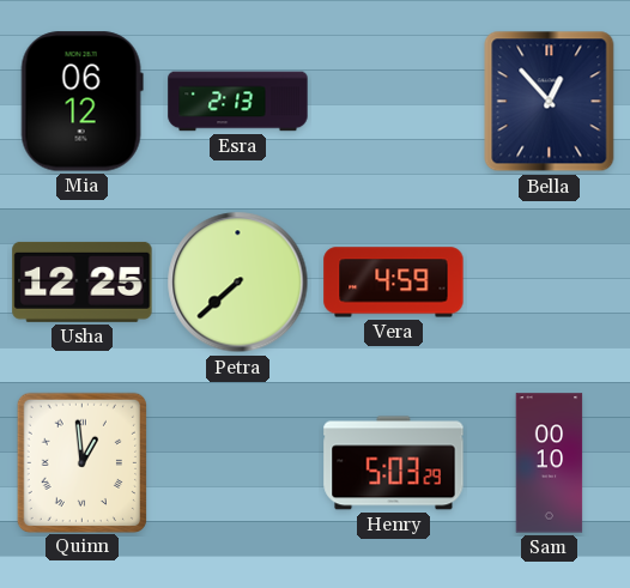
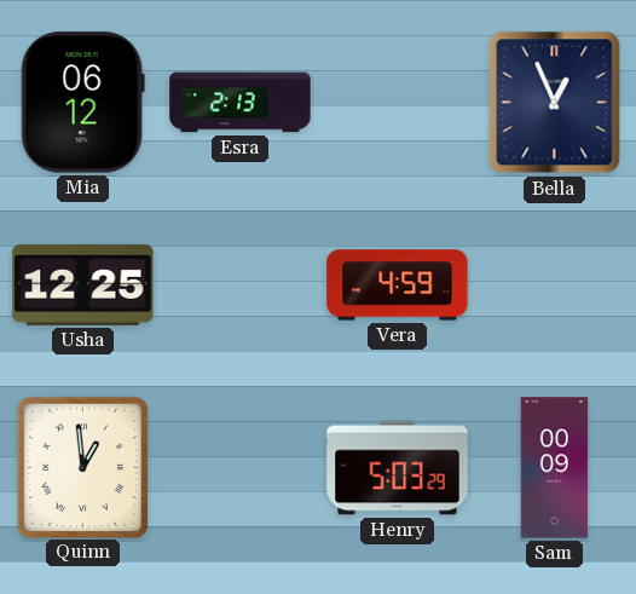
Bella: 12:53 -> 12:56 (555, 103)
Petra: 7:38 -> none (238, 283)
Sam: 00:10 -> 00:09 (555, 468)
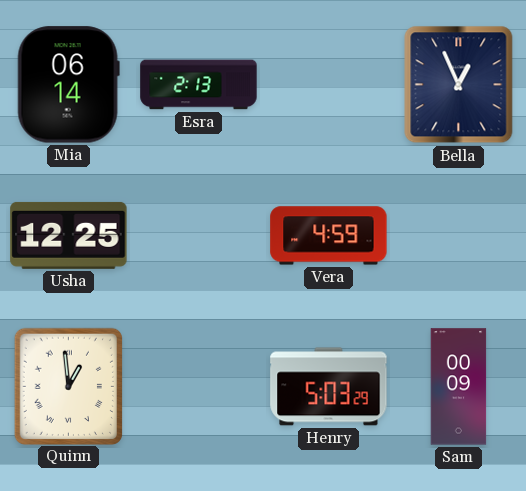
Mia: 06:12 -> 06:14 (68, 85)
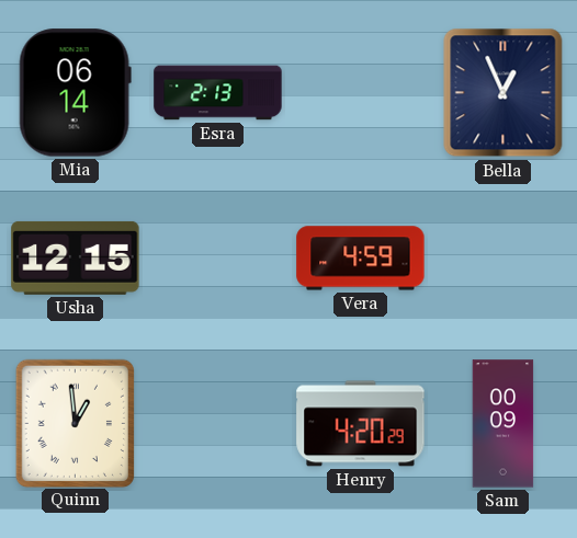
Usha: 12:25 -> 12:15 (76, 257)
Henry: 5:03 -> 4:20 (361, 424)
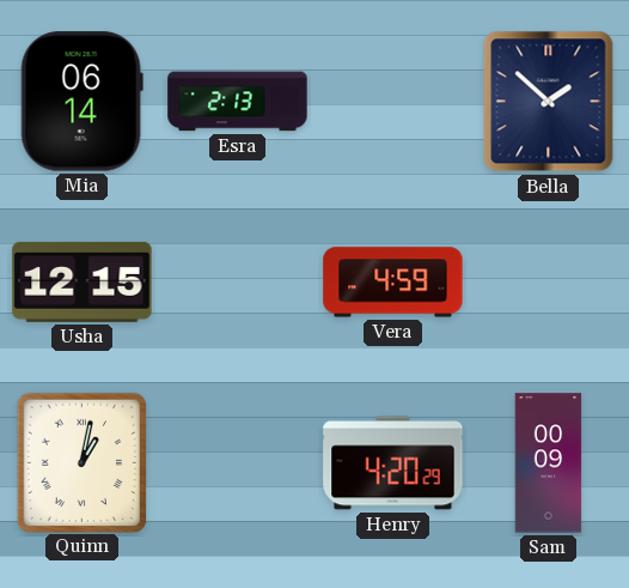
Bella: 12:56 -> 1:52 (549, 102)
Quinn: 12:59 -> 1:02 (81, 462)
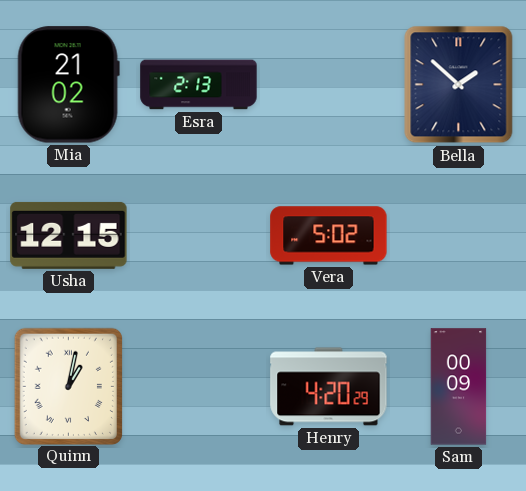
Mia: 06:14 -> 21:02 (68, 85)
Vera: 4:59 -> 5:02 (329, 236)
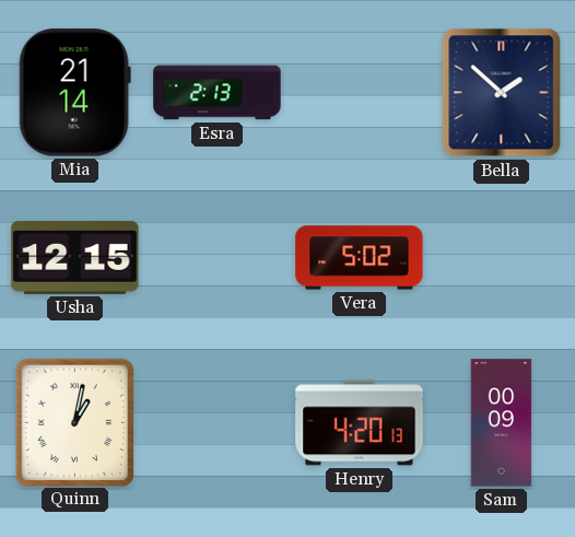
Mia: 21:02 -> 21:14 (74, 93)
Henry: 4:20:29 -> 4:20:13 (360, 423)
